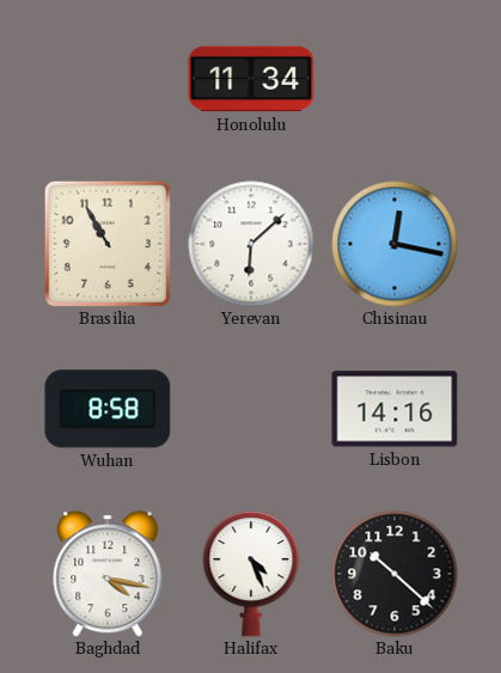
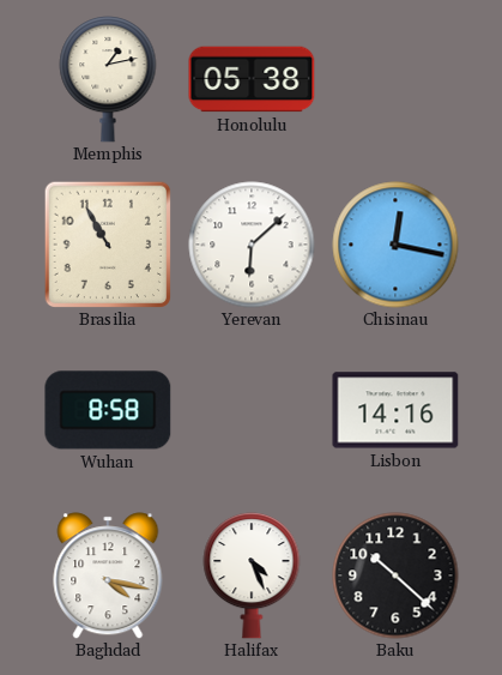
Memphis: none -> 1:13 (108, 80)
Honolulu: 11:34 -> 05:38 (252, 79)
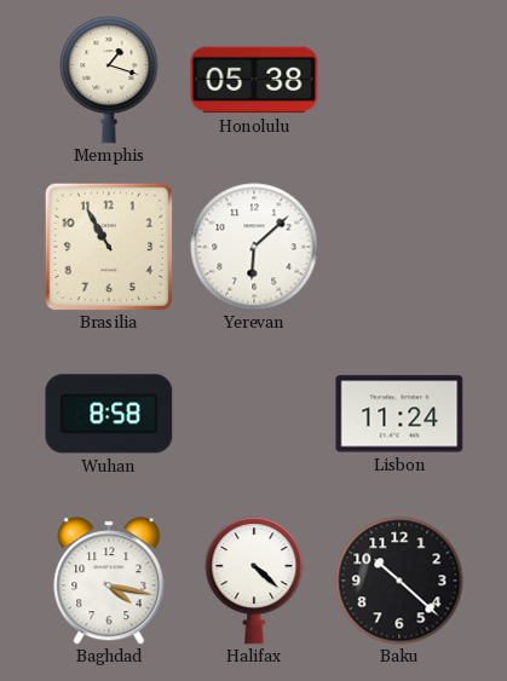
Memphis: 1:13 -> 1:18 (109, 81)
Chisinau: 12:17 -> none (395, 245)
Lisbon: 14:16 -> 11:24 (399, 414)
Halifax: 4:26 -> 4:22 (254, 582)
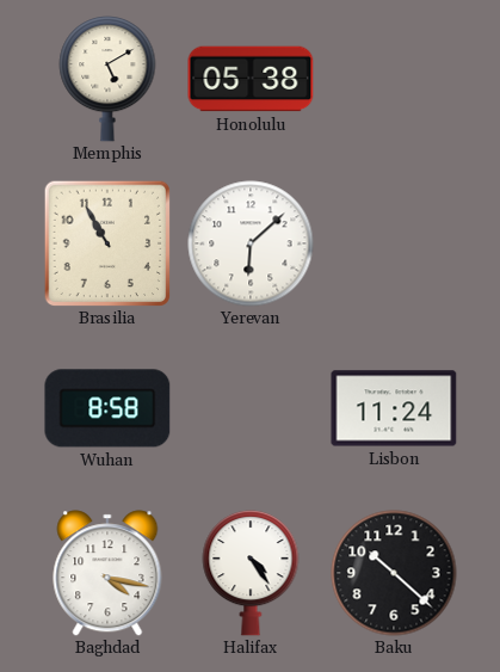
Memphis: 1:18 -> 5:10 (107, 80)
Halifax: 4:22 -> 4:24 (251, 574)
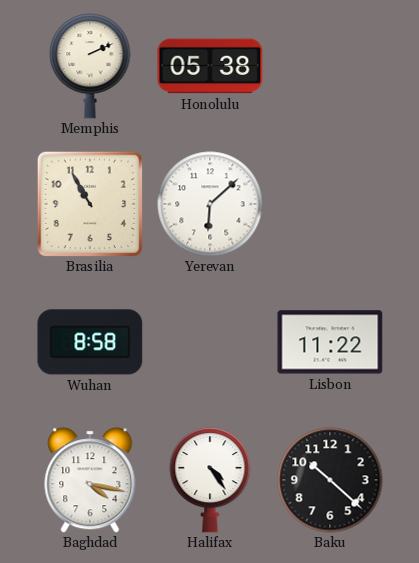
Memphis: 5:10 -> 2:11 (90, 67)
Lisbon: 11:24 -> 11:22 (330, 342)
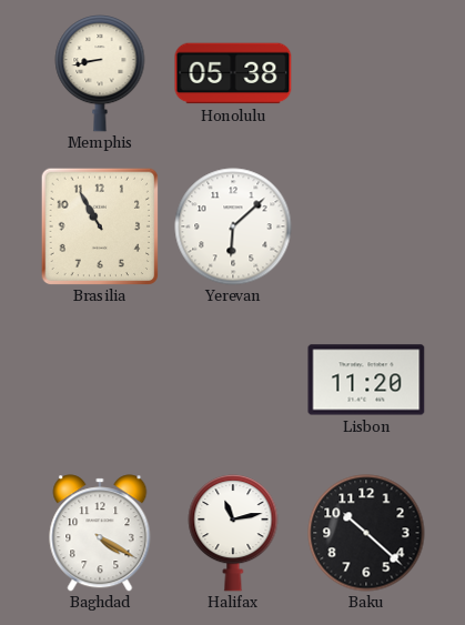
Memphis: 2:11 -> 8:43 (100, 74)
Wuhan: 8:58 -> none (90, 342)
Lisbon: 11:22 -> 11:20 (366, 380)
Baghdad: 4:17 -> 4:20 (100, 533)
Halifax: 4:24 -> 11:13 (233, 534)
